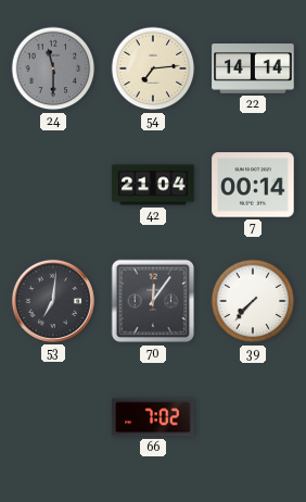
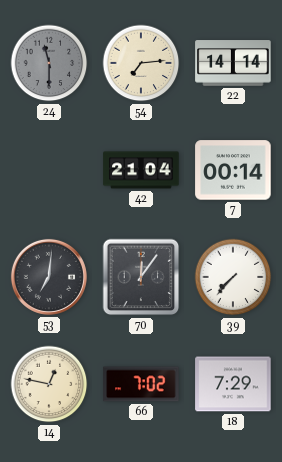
14: none -> 12:47 (49, 384)
18: none -> 7:29 (233, 384)
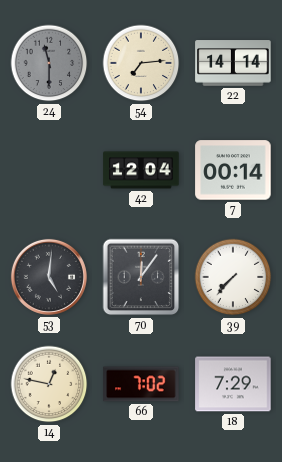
42: 21:04 -> 12:04 (141, 170)
53: 7:01 -> 5:01 (49, 277)
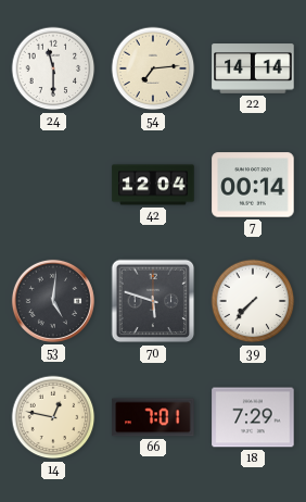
24 dial: grey -> white (53, 68)
70: 12:06 -> 5:48 (153, 301)
66: 7:02 -> 7:01 (153, 417)
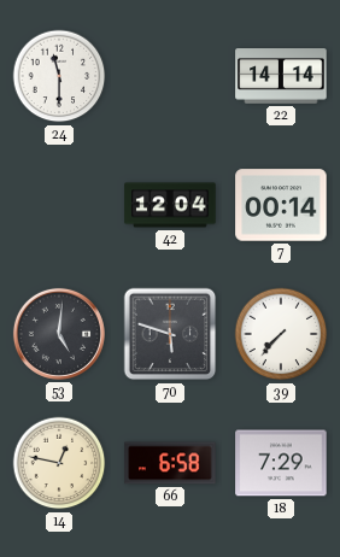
54: 7:14 -> none (153, 68)
66: 7:01 -> 6:58 (170, 463)
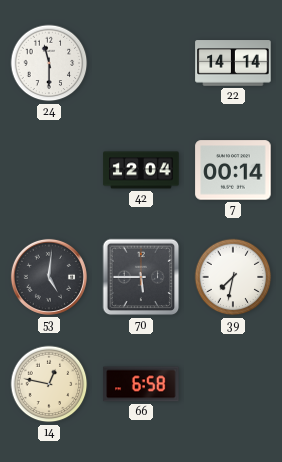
70: 5:48 -> 5:45 (141, 277)
39: 7:37 -> 7:32 (233, 277)
18: 7:29 -> none (281, 463)
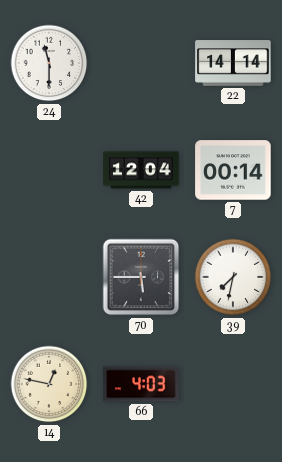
53: 5:01 -> none (49, 277)
66: 6:58 -> 4:03 (141, 384)
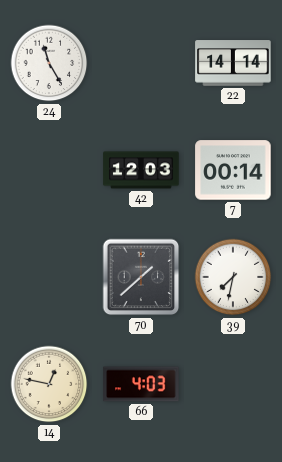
24: 11:30 -> 11:25 (49, 63)
42: 12:04 -> 12:03 (141, 170)
70: 5:45 -> 1:38 (141, 277)
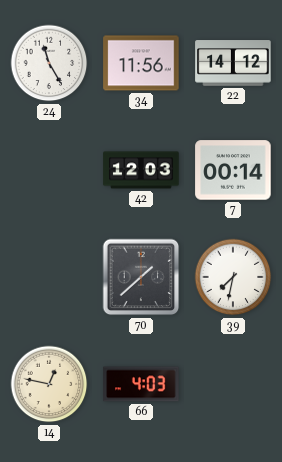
34: none -> 11:56 (141, 63)
22: 14:14 -> 14:12 (233, 63)
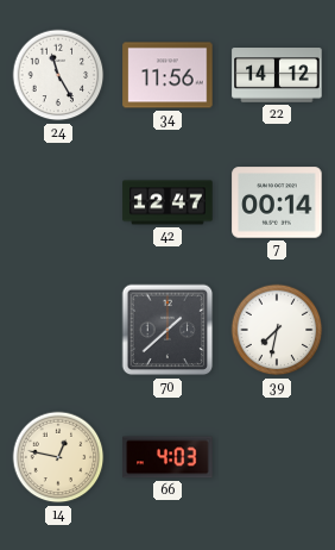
42: 12:03 -> 12:47 (167, 202)
